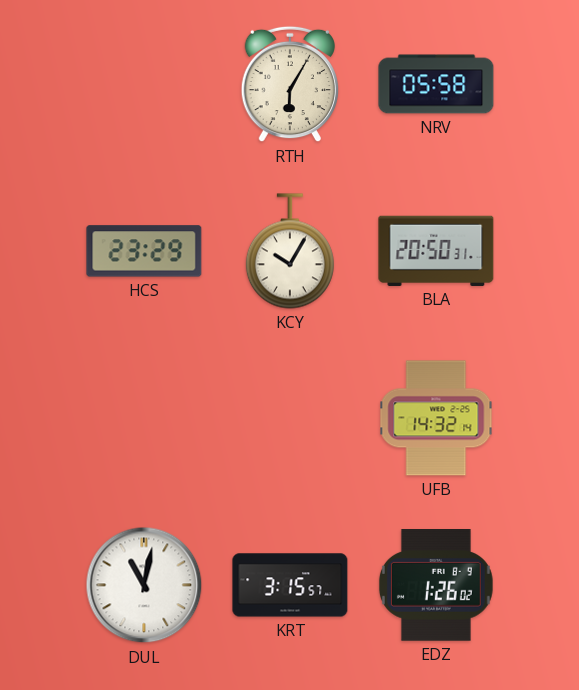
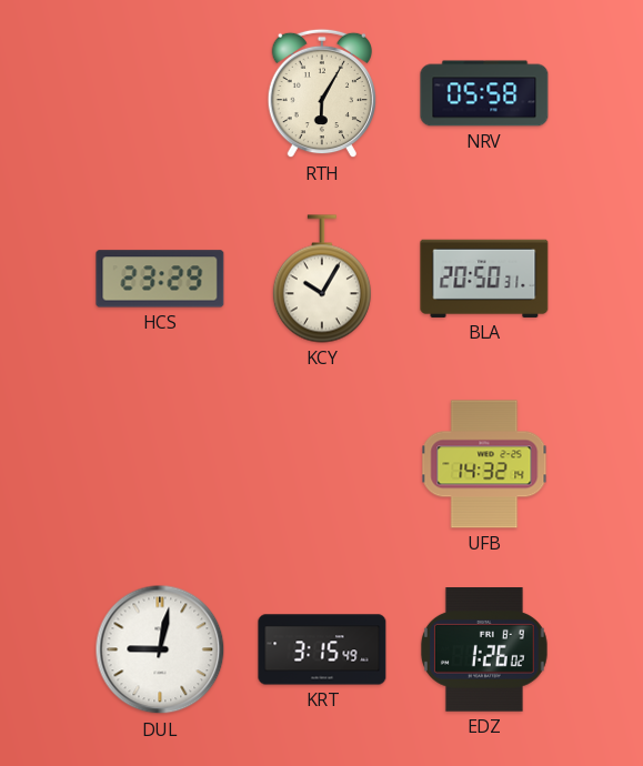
DUL: 11:02 -> 9:02 (160, 649)
KRT: 3:15:57 -> 3:15:49 (322, 649)
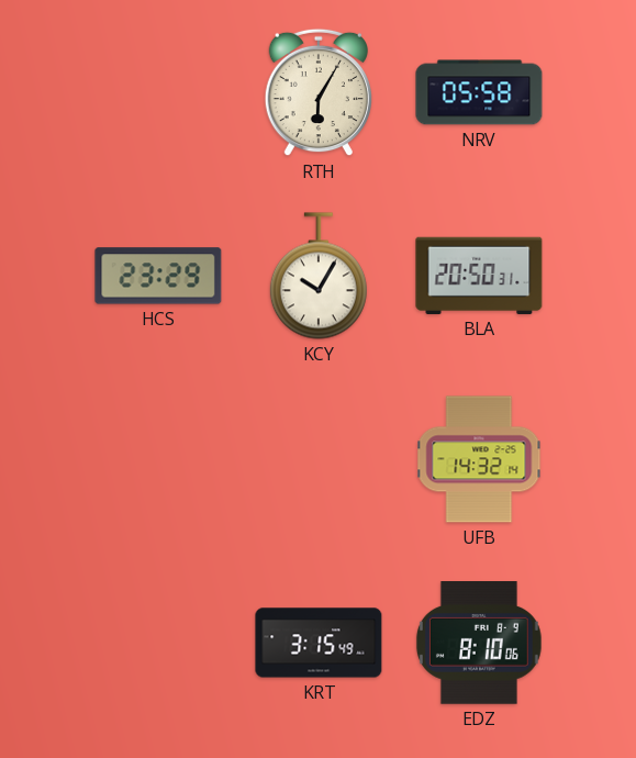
DUL: 9:02 -> none (160, 649)
EDZ: 1:26 -> 8:10 (479, 644)
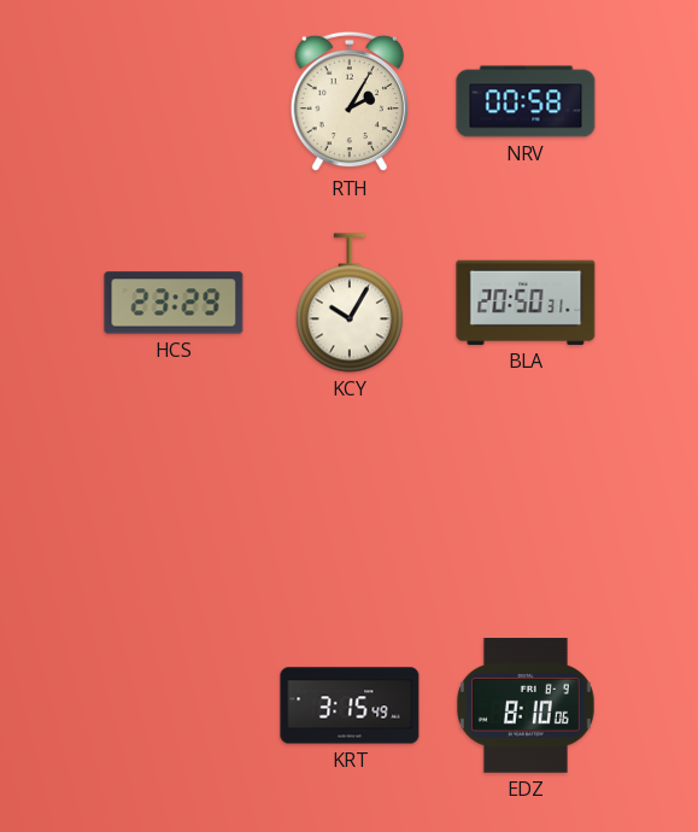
RTH: 6:05 -> 2:05 (350, 101)
NRV: 05:58 -> 00:58 (526, 101)
UFB: 14:32 -> none (479, 459)
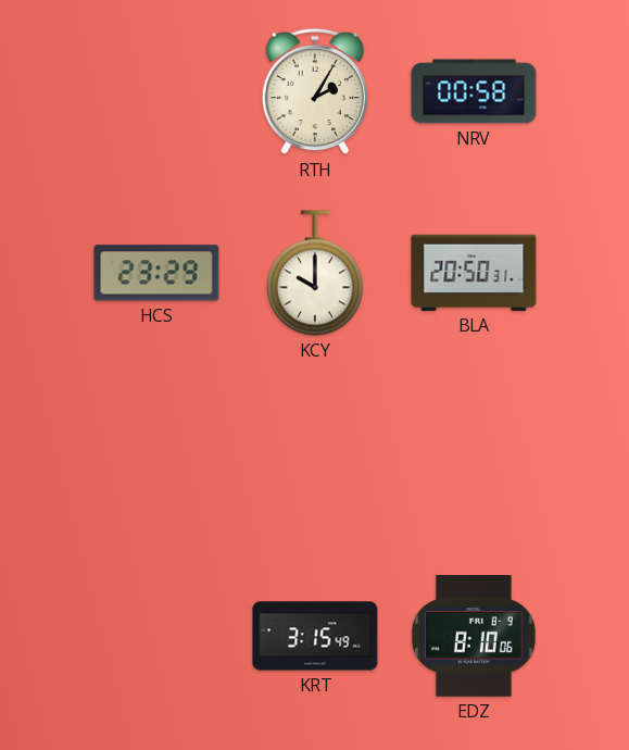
KCY: 10:05 -> 10:00 (315, 273)
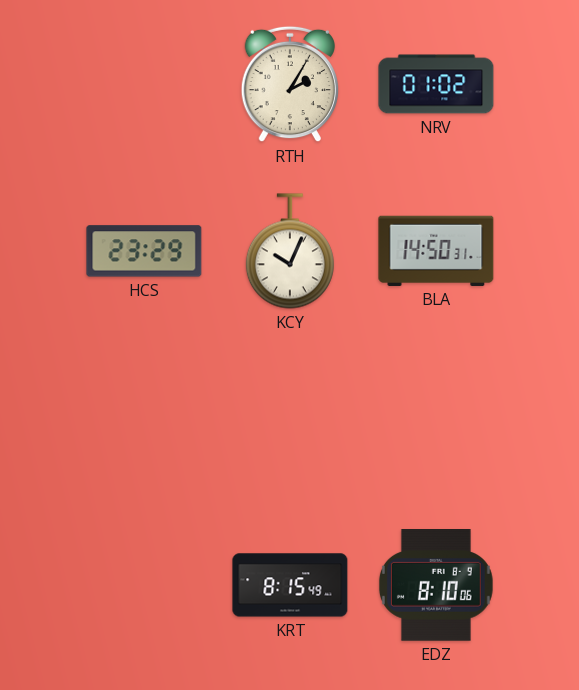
NRV: 00:58 -> 01:02 (436, 84)
KCY: 10:00 -> 10:04 (290, 251)
BLA: 20:50 -> 14:50 (436, 251)
KRT: 3:15 -> 8:15 (290, 585)
